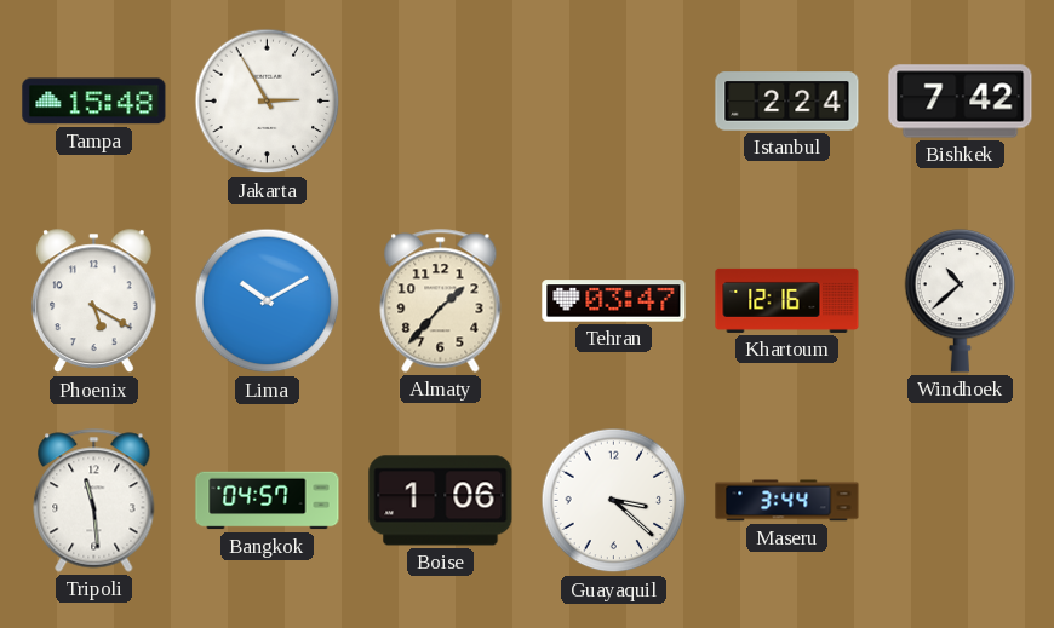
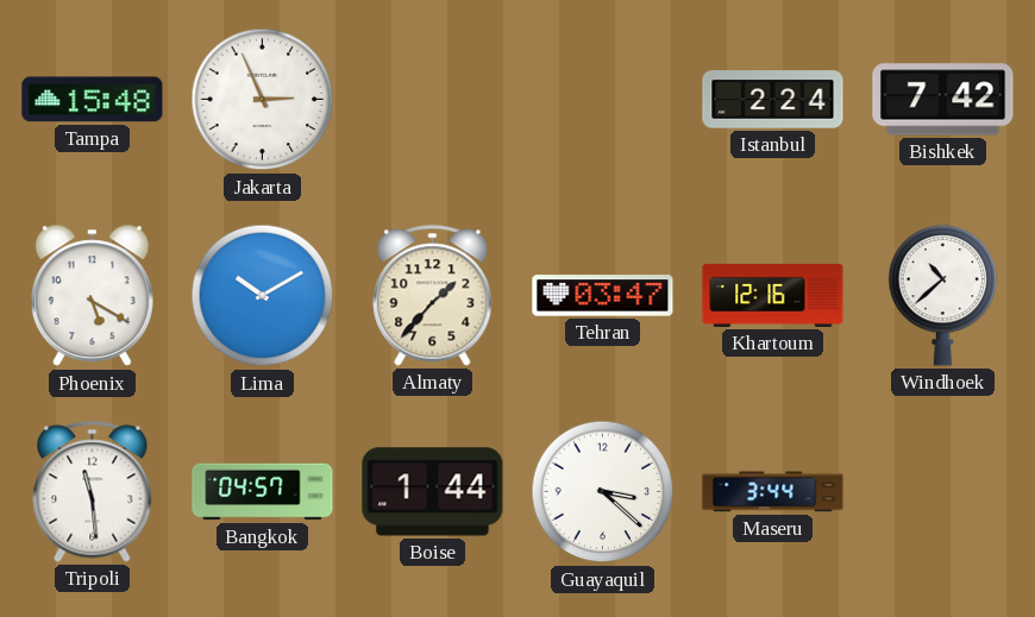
Jakarta: 2:55 -> 2:56 (263, 100)
Boise: 1:06 -> 1:44 (433, 492)
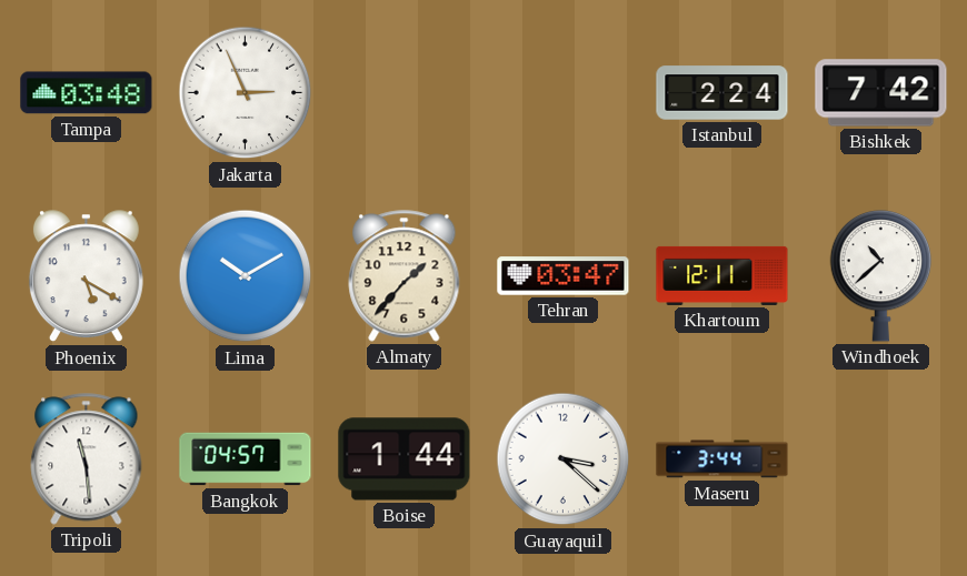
Tampa: 15:48 -> 03:48 (87, 93)
Khartoum: 12:16 -> 12:11 (722, 275)
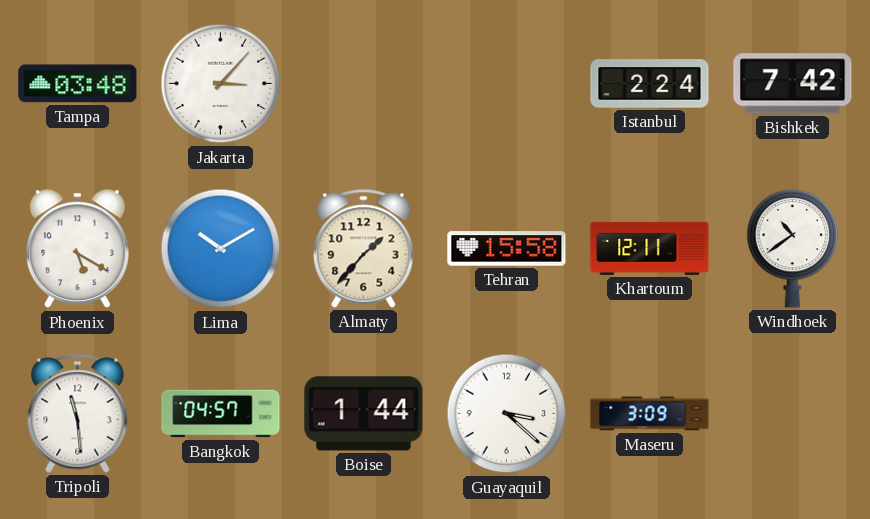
Jakarta: 2:56 -> 3:07 (221, 84)
Tehran: 03:47 -> 15:58 (507, 249)
Windhoek: 10:38 -> 10:39 (793, 248)
Maseru: 3:44 -> 3:09 (650, 414)
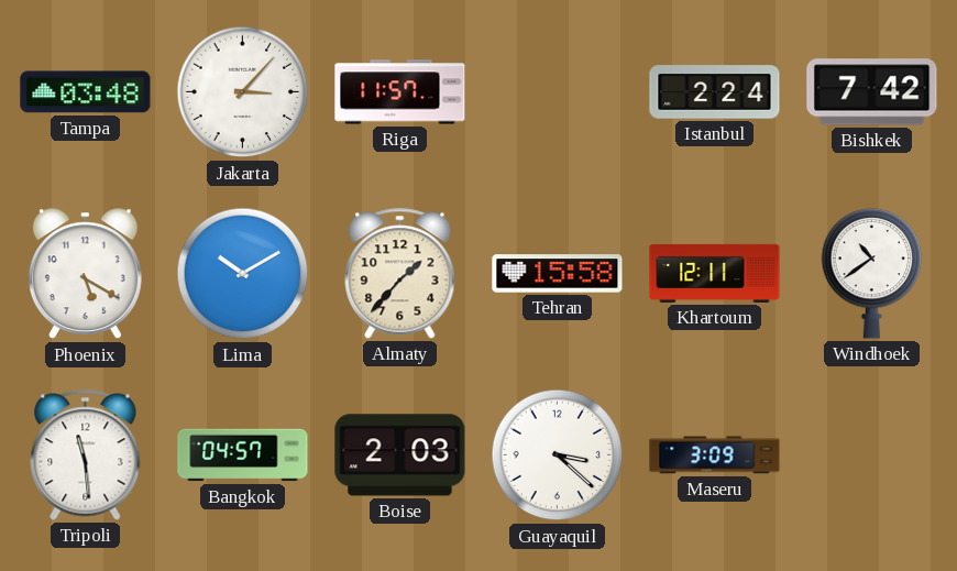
Riga: none -> 11:57 (400, 92)
Boise: 1:44 -> 2:03 (400, 455)
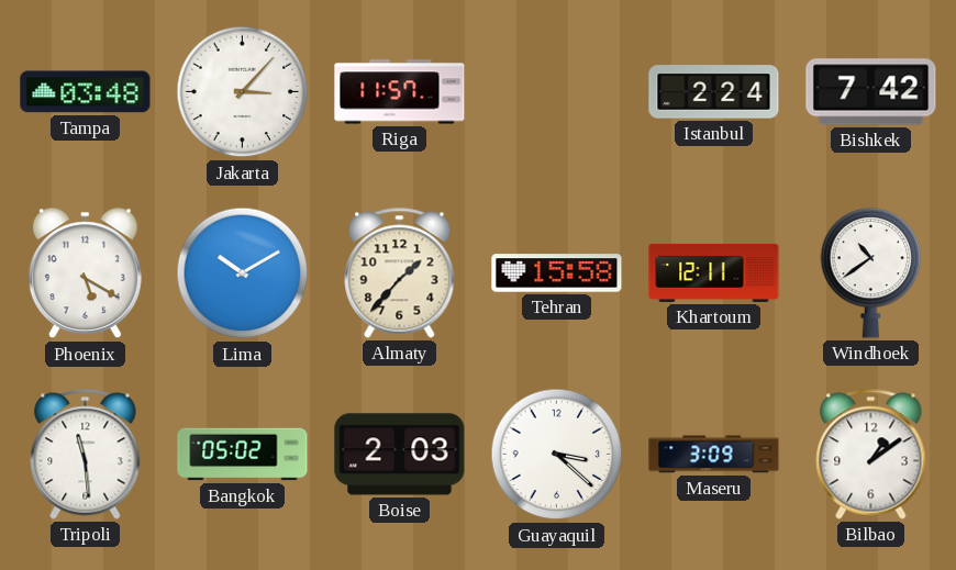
Bangkok: 04:57 -> 05:02 (243, 455)
Bilbao: none -> 1:09 (871, 455)
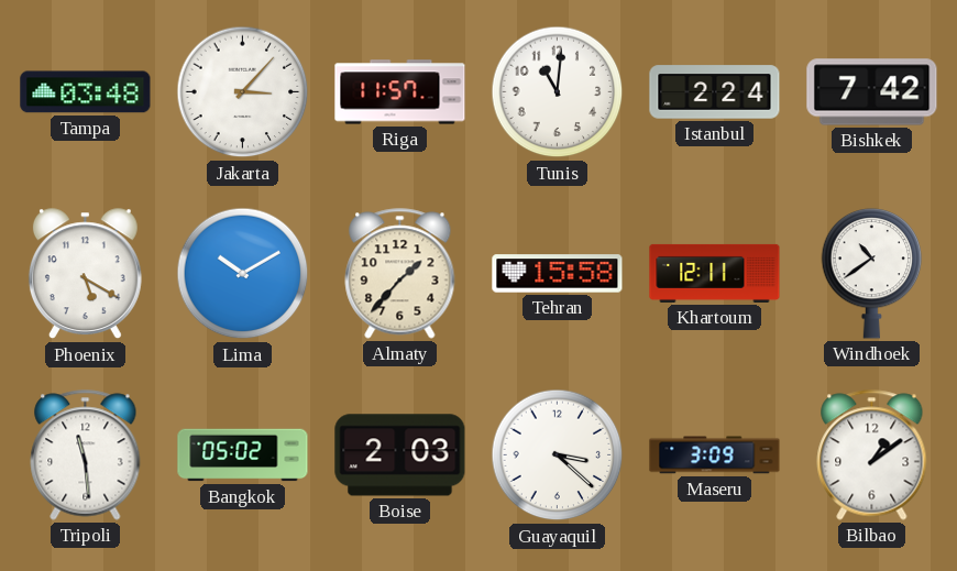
Tunis: none -> 11:01 (558, 92)
